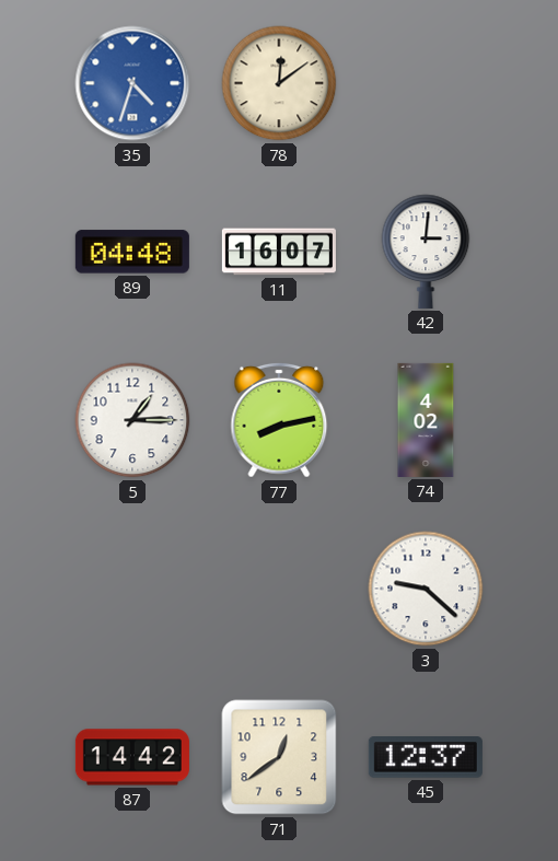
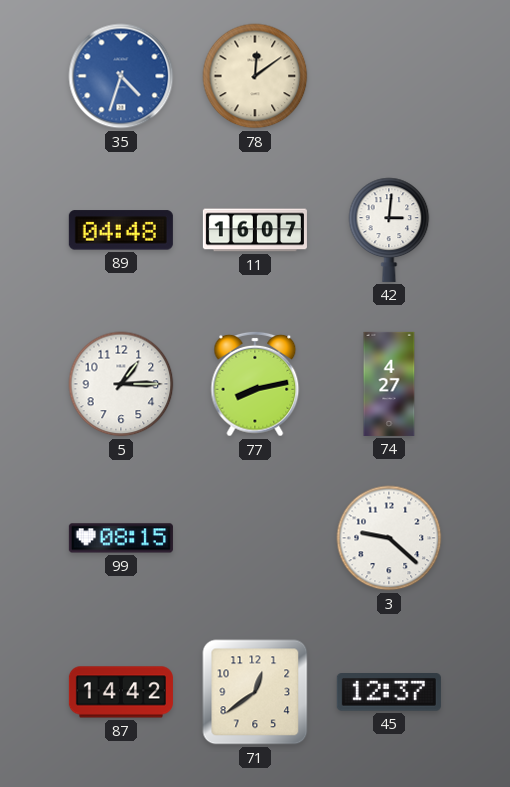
74: 4:02 -> 4:27 (389, 384)
99: none -> 08:15 (121, 538)
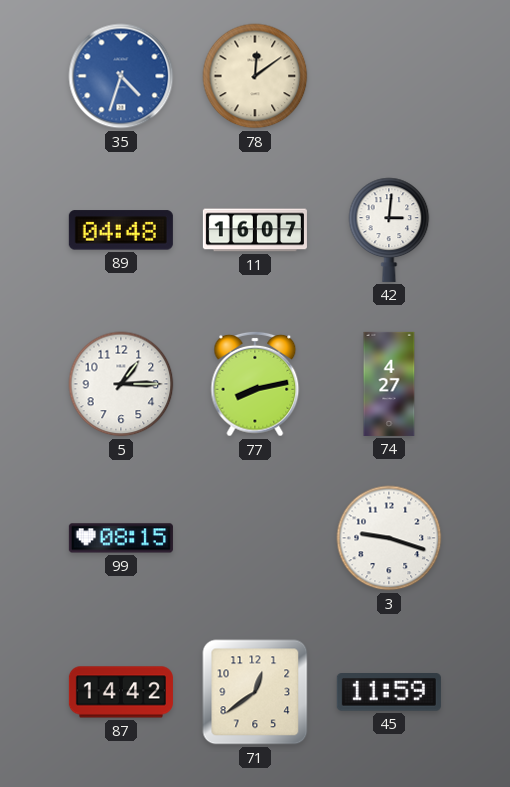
3: 9:22 -> 9:18 (389, 538)
45: 12:37 -> 11:59 (389, 692)
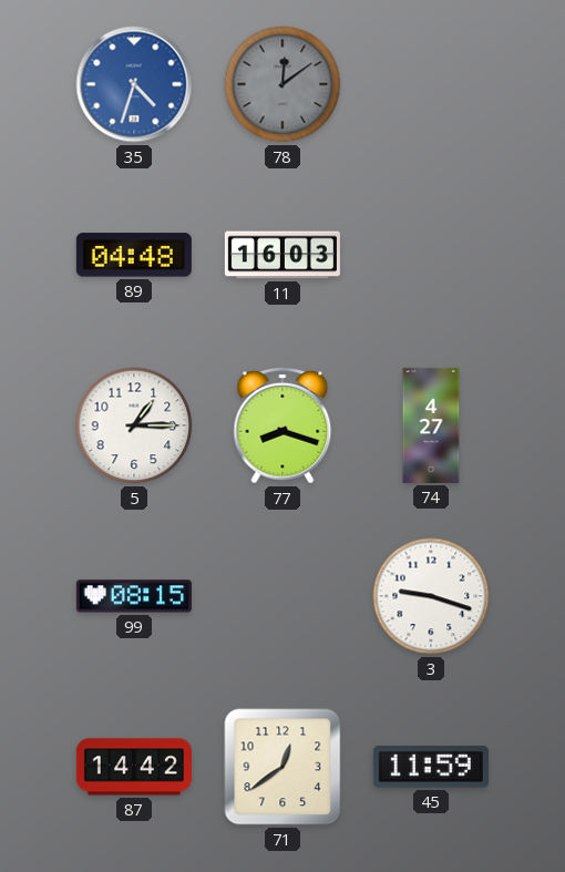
78 dial: cream -> grey (282, 84)
11: 16:07 -> 16:03 (282, 255)
42: 3:01 -> none (389, 230)
77: 8:13 -> 8:18 (282, 425)
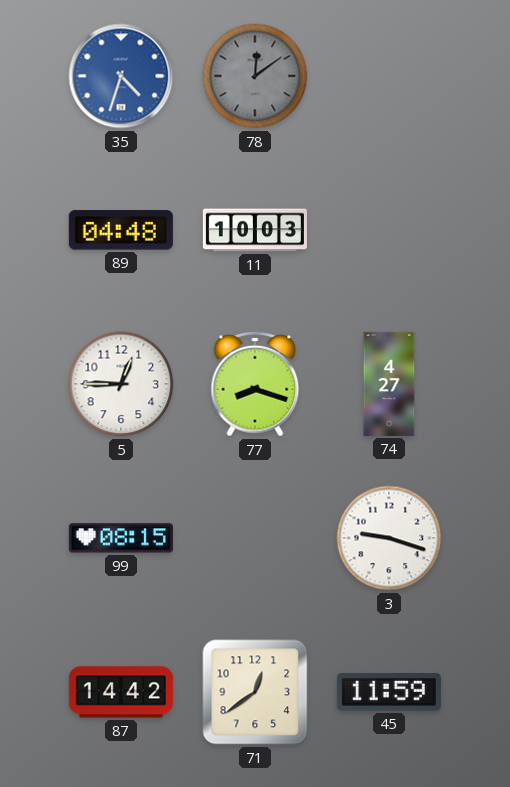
11: 16:03 -> 10:03 (255, 230)
5: 1:15 -> 12:45 (121, 384)
